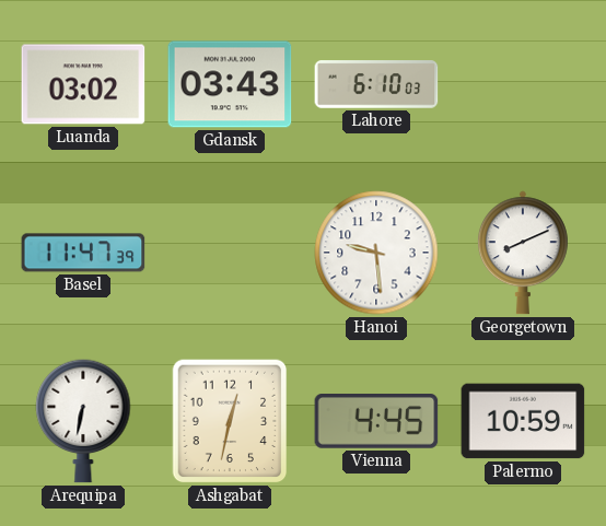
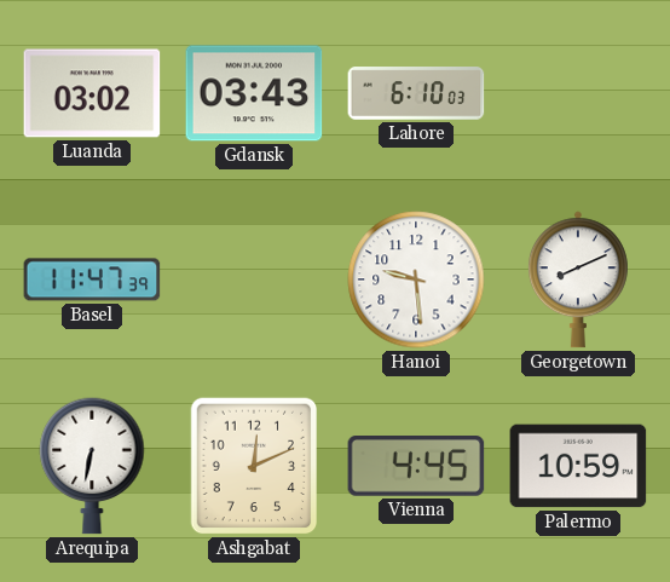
Ashgabat: 12:32 -> 12:11 (254, 466)
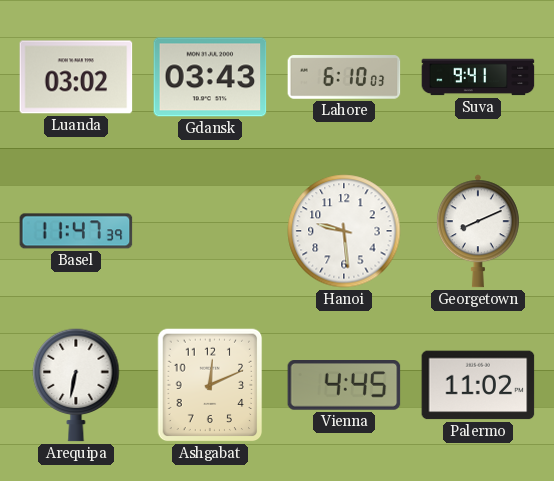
Suva: none -> 9:41 (478, 77)
Palermo: 10:59 -> 11:02 (478, 385)
